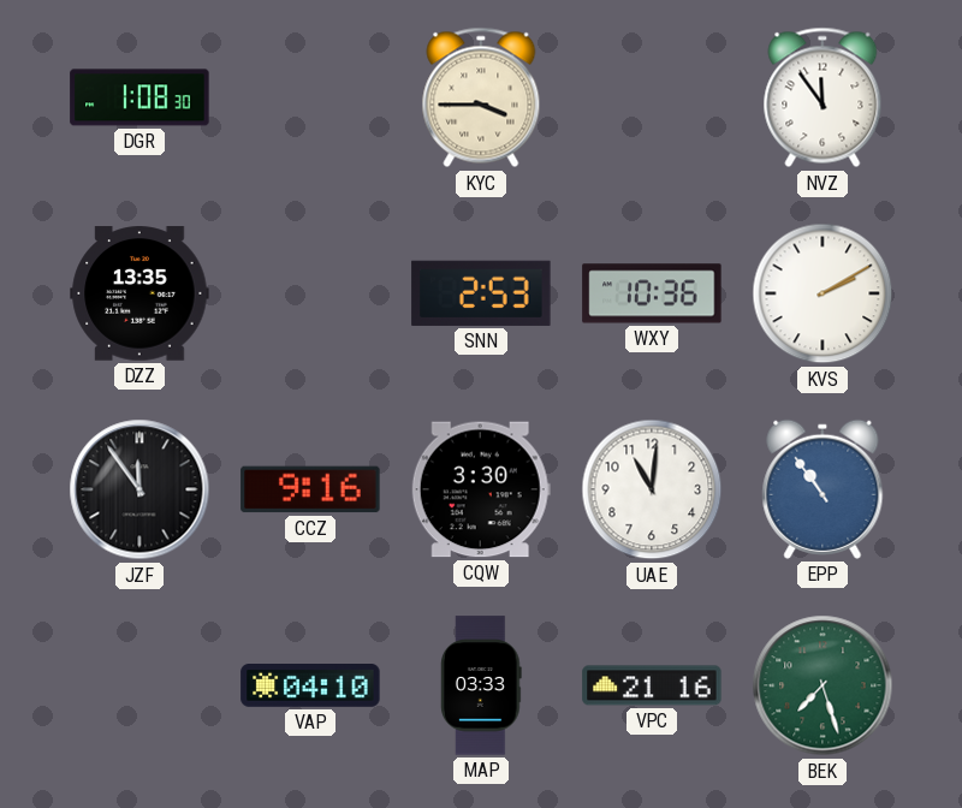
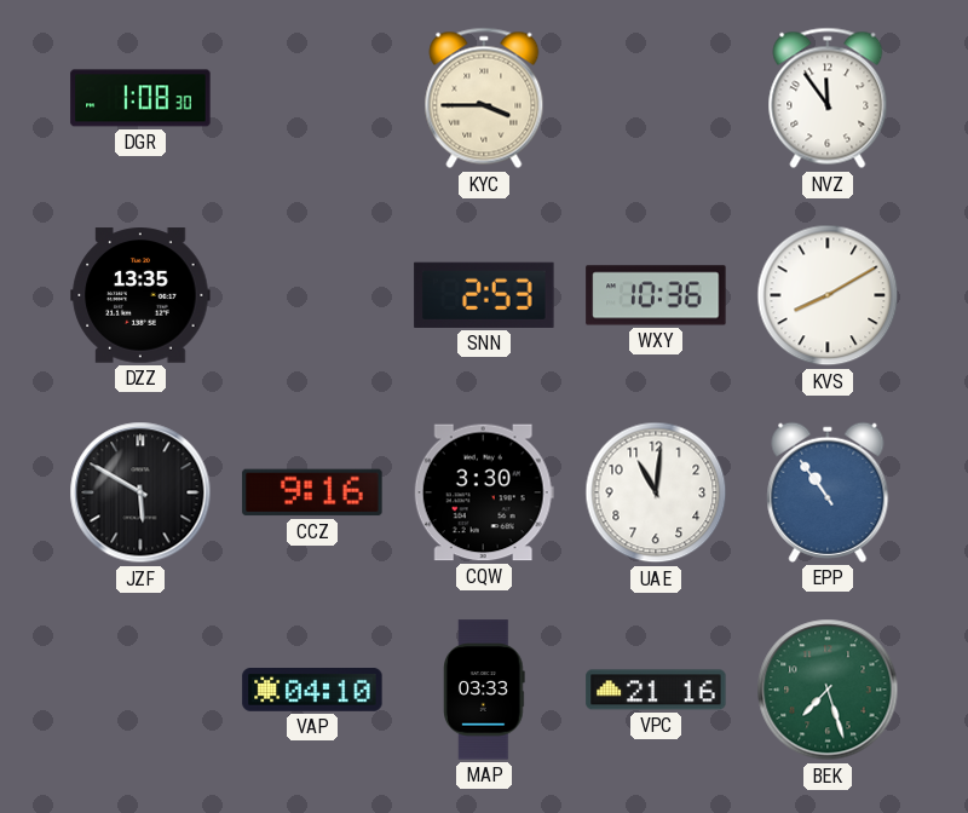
KVS: 2:10 -> 8:10 (828, 295)
JZF: 11:54 -> 5:50 (140, 492)
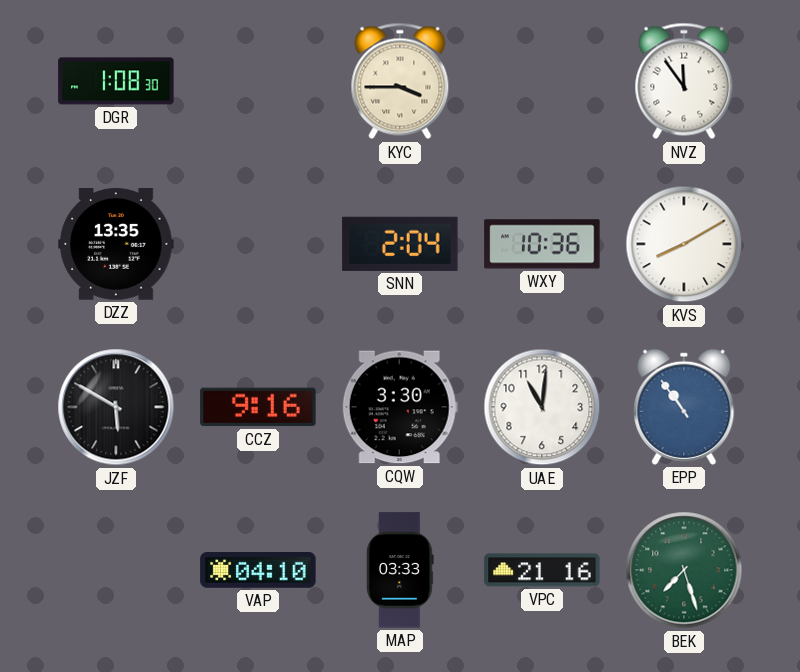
SNN: 2:53 -> 2:04 (400, 244)
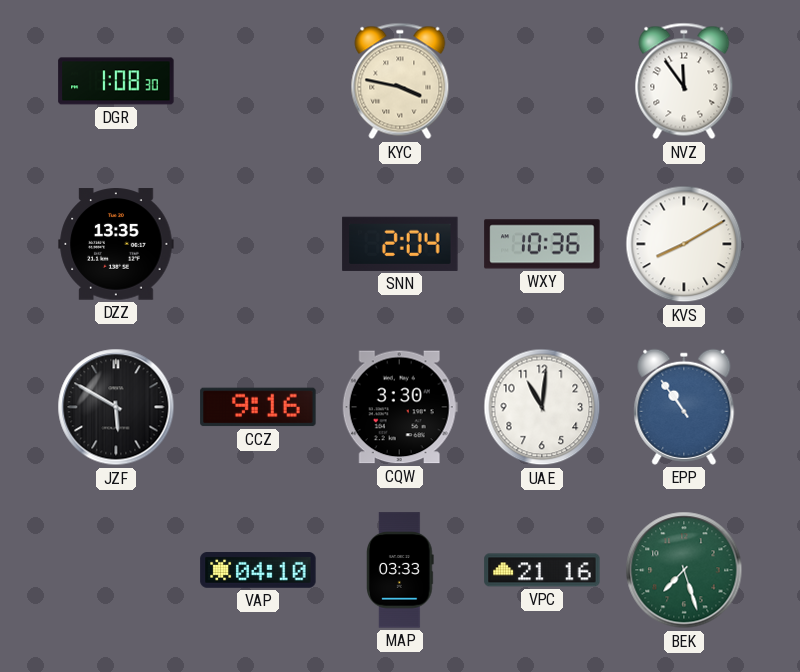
KYC: 3:45 -> 3:47 (400, 81)
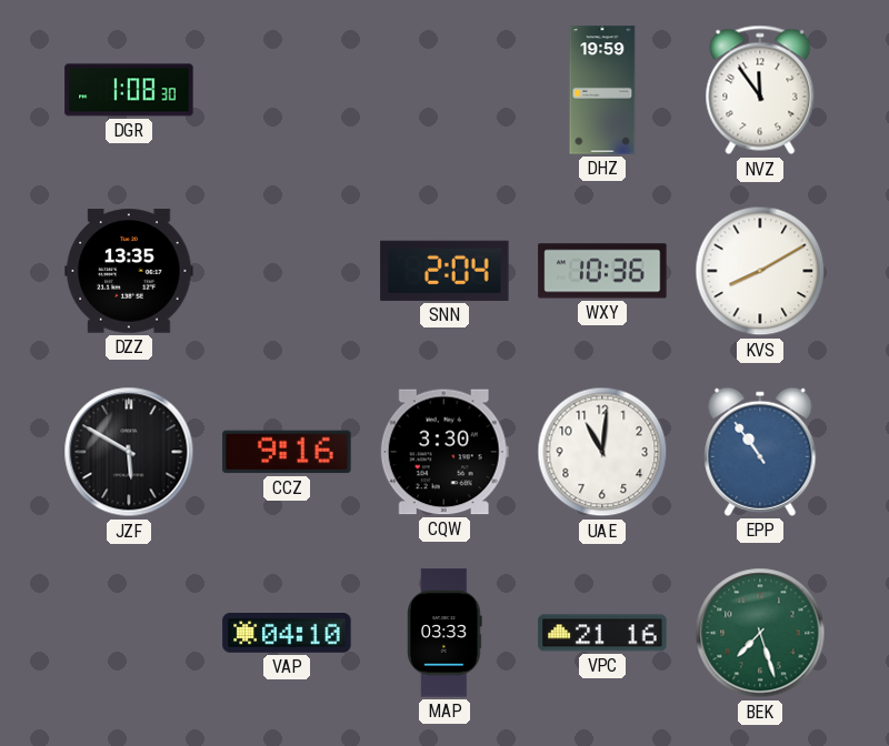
KYC: 3:47 -> none (400, 81)
DHZ: none -> 19:59 (602, 90)
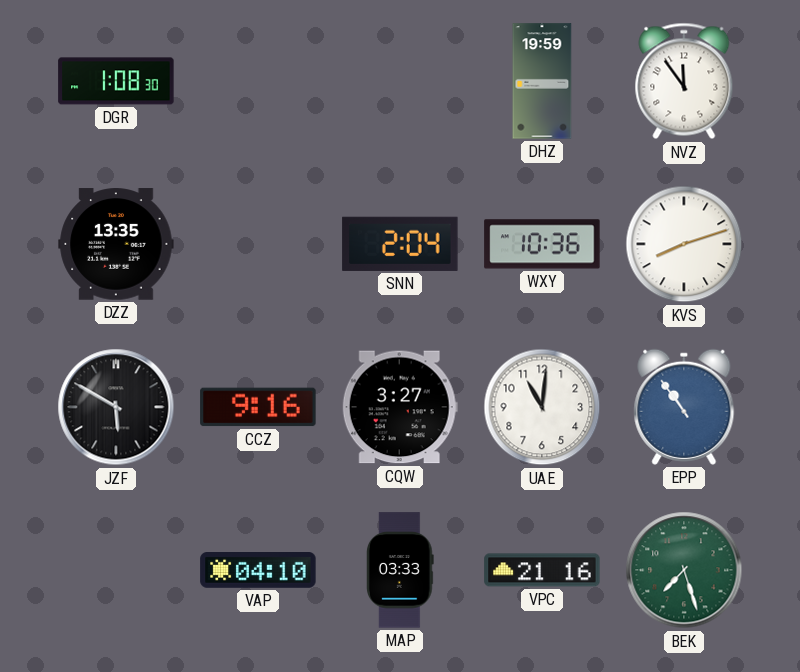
KVS: 8:10 -> 8:12 (684, 244)
CQW: 3:30 -> 3:27 (400, 407)
